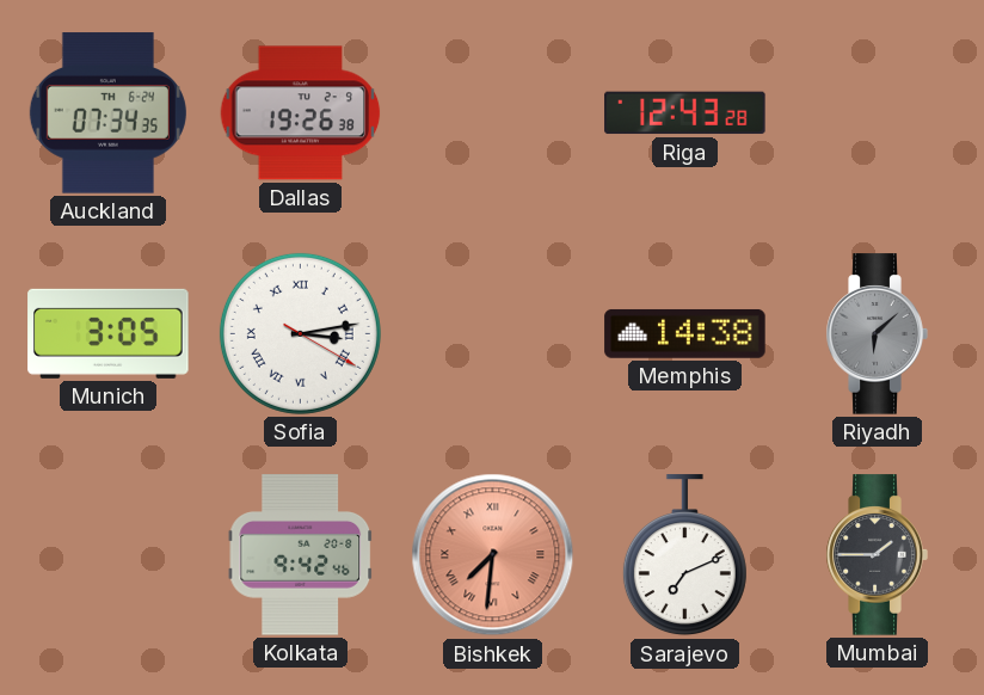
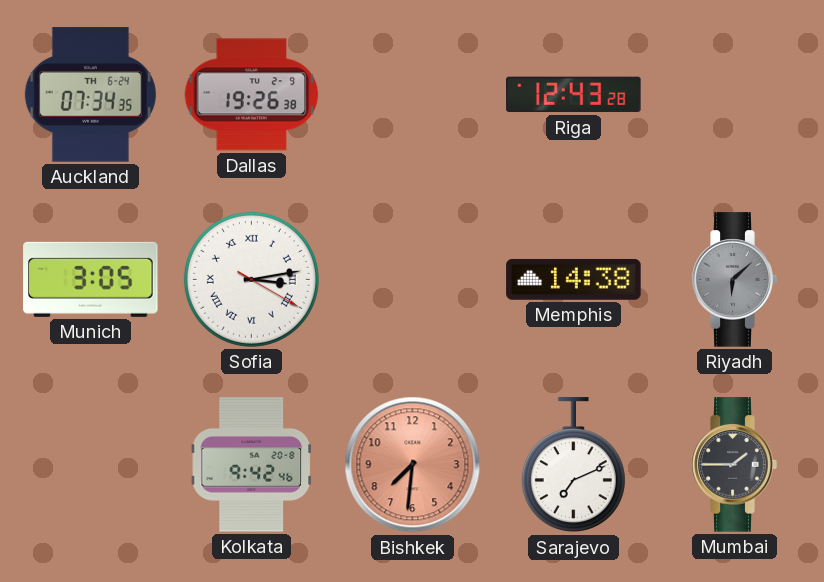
Bishkek numerals: Roman -> Arabic (413, 465)
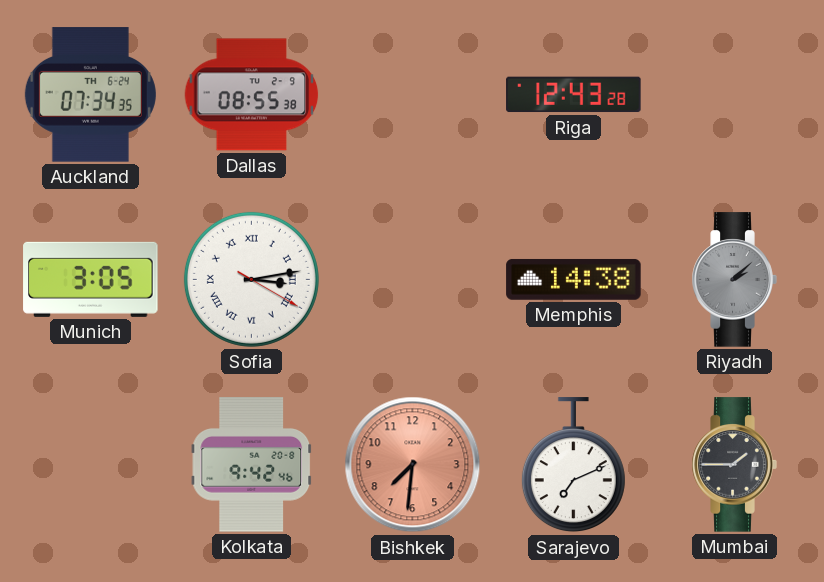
Dallas: 19:26 -> 08:55 (252, 95)
Riyadh: 6:08 -> 2:08 (734, 280)
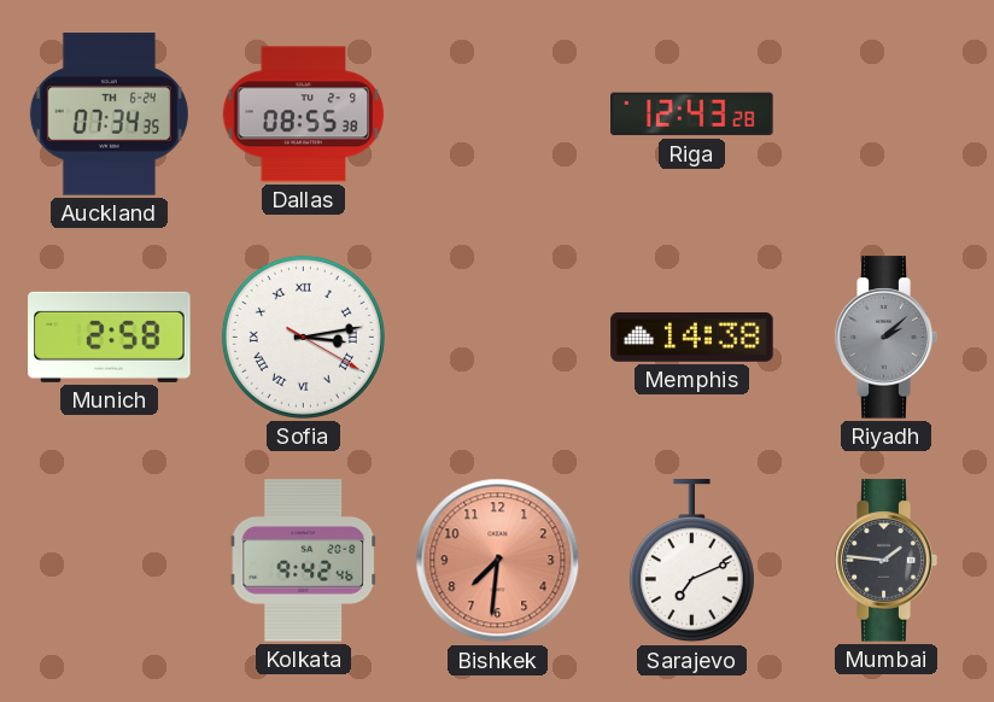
Munich: 3:05 -> 2:58 (110, 337)
Mumbai: 1:45 -> 1:46 (885, 561)
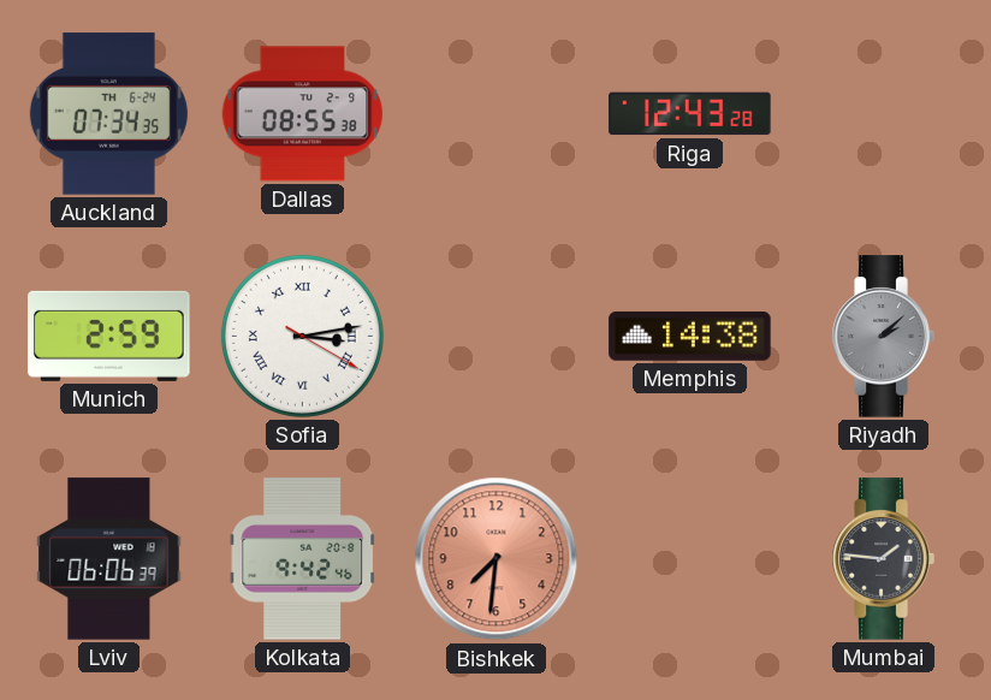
Munich: 2:58 -> 2:59 (109, 336)
Lviv: none -> 06:06 (109, 559)
Sarajevo: 7:11 -> none (691, 561)
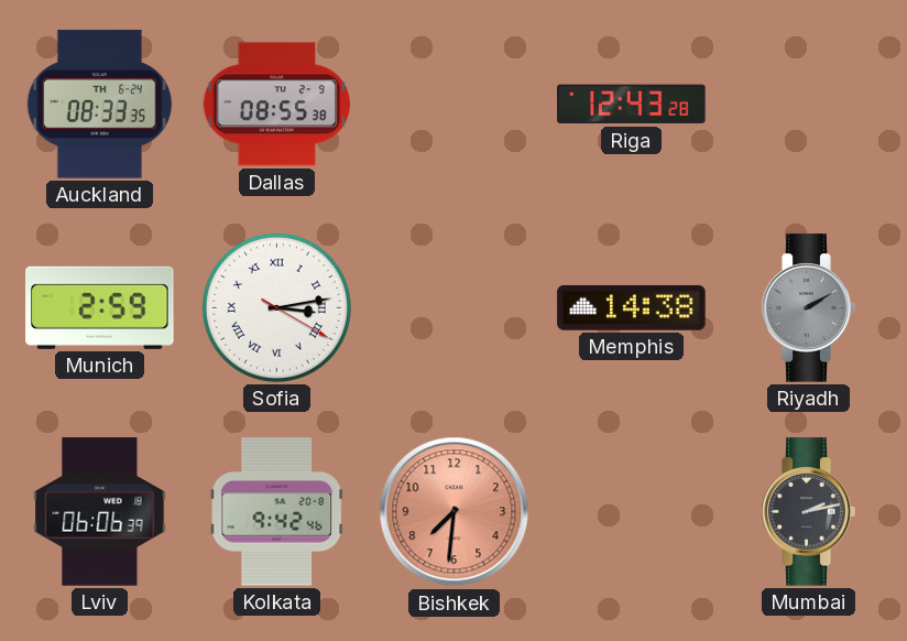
Auckland: 07:34 -> 08:33 (99, 105)
Riyadh: 2:08 -> 2:10 (808, 308)
Mumbai: 1:46 -> 2:13 (808, 512)
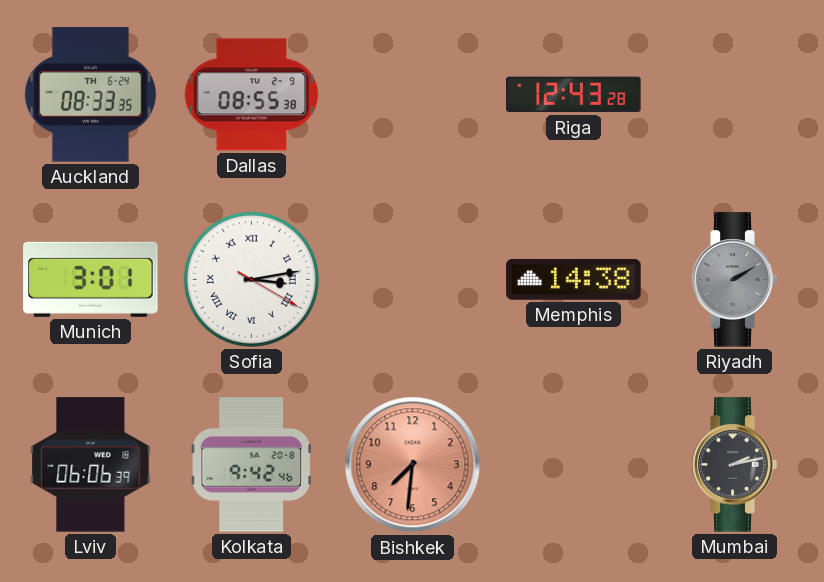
Munich: 2:59 -> 3:01 (91, 279)
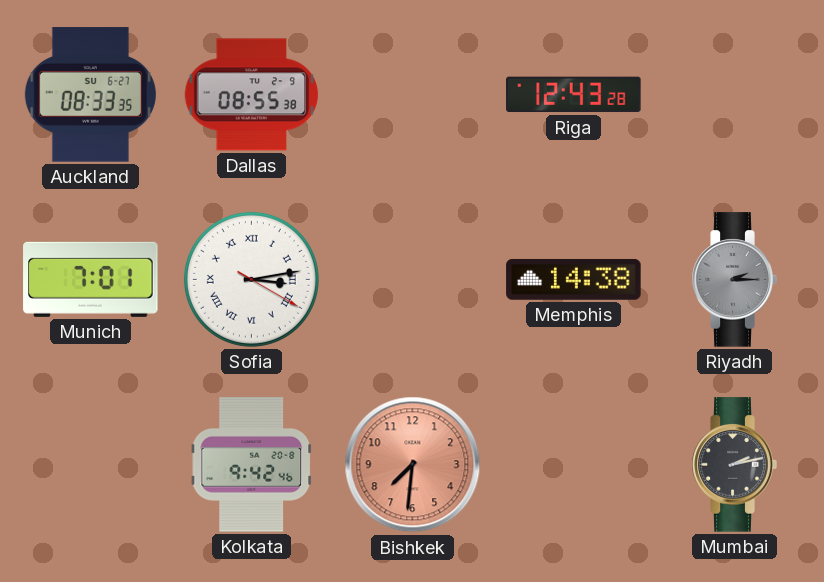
Auckland date: TH 6-24 -> SU 6-27 (90, 95)
Munich: 3:01 -> 7:01 (91, 279)
Riyadh: 2:10 -> 2:15 (734, 280)
Lviv: 06:06 -> none (91, 465)
